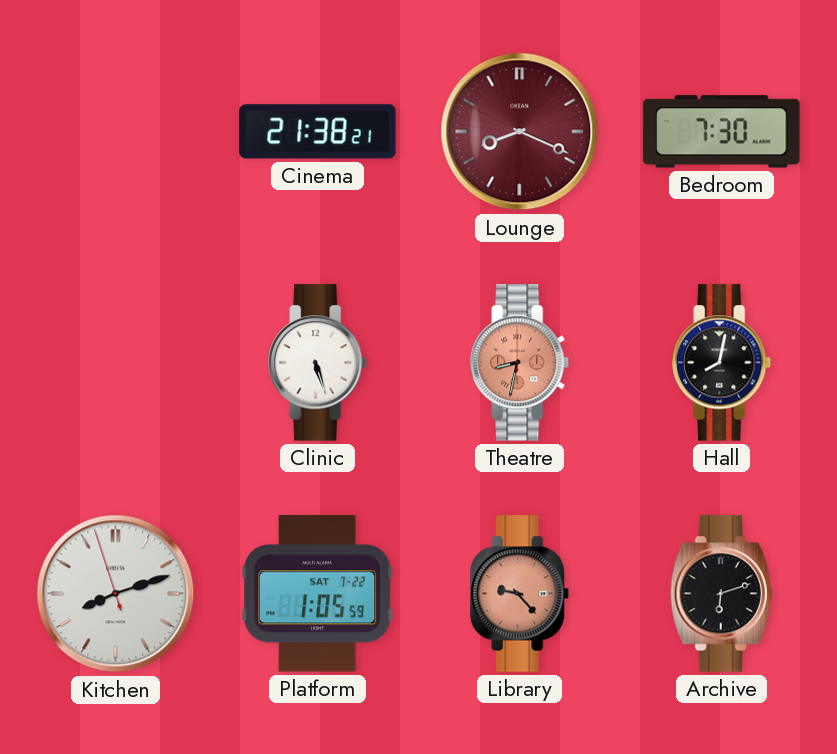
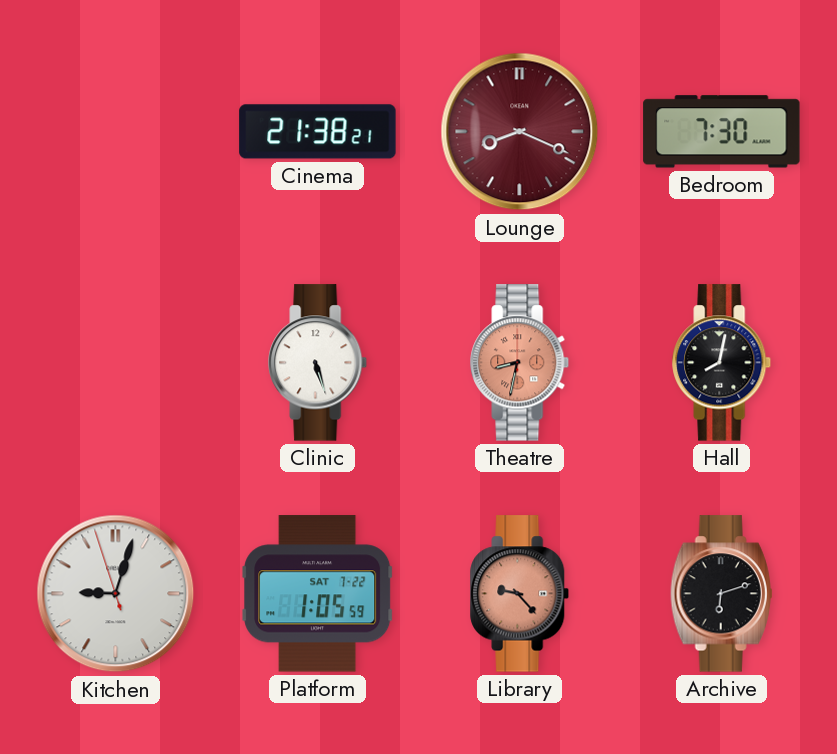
Kitchen: 8:11 -> 9:02 (116, 594)
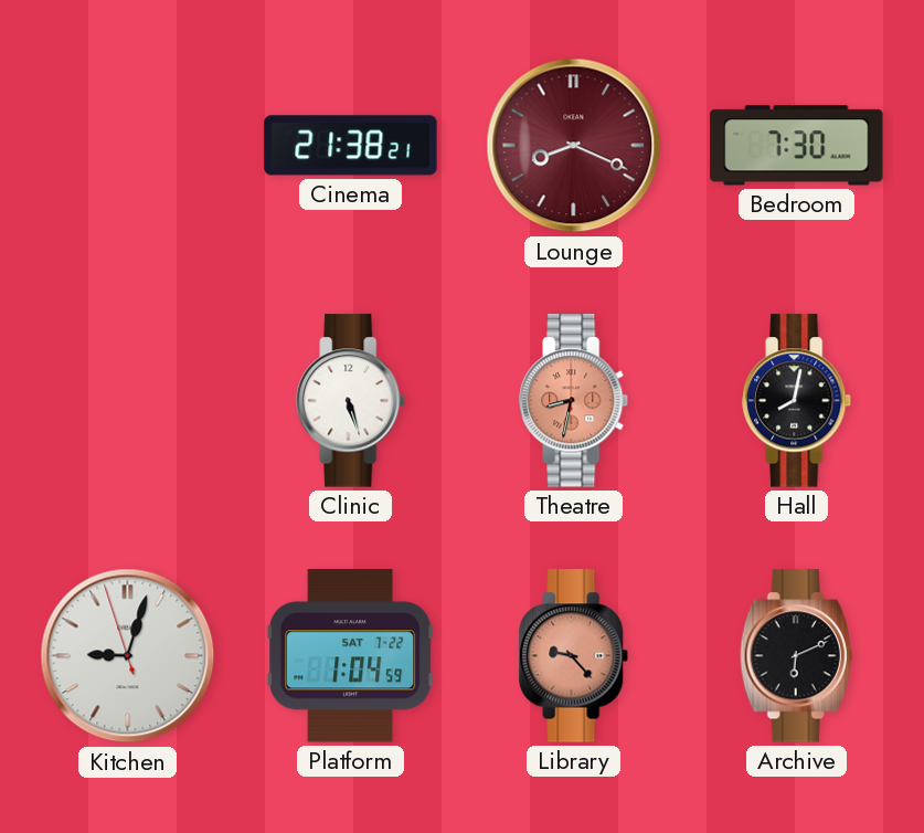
Platform: 1:05 -> 1:04 (351, 656)
Archive: 6:12 -> 6:11 (797, 656)
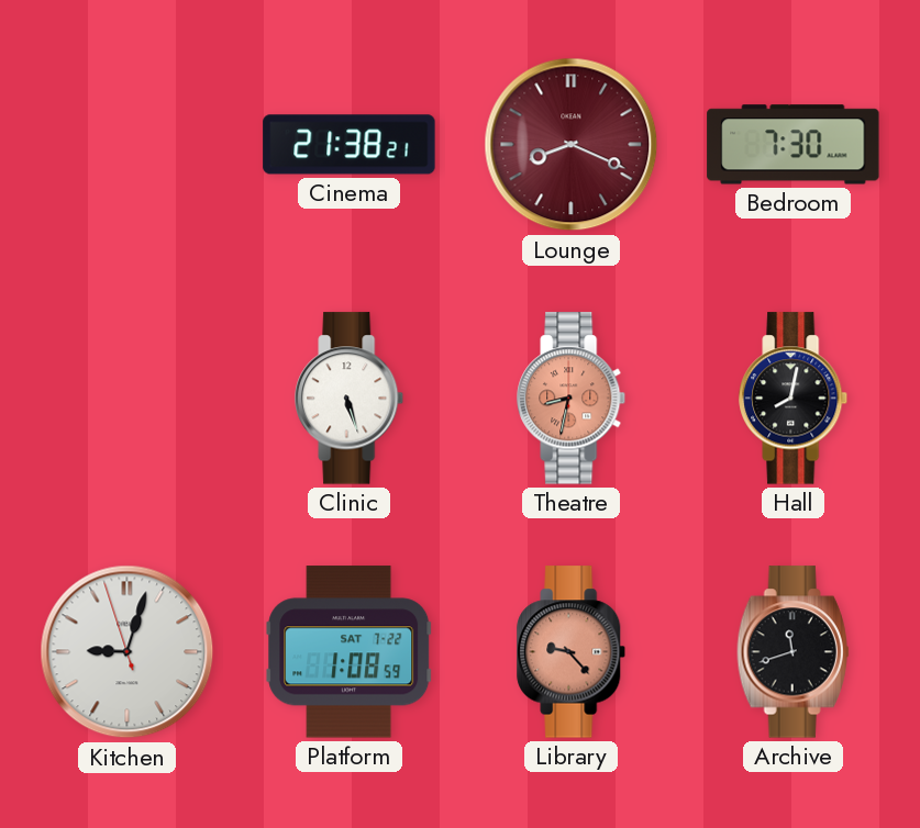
Platform: 1:04 -> 1:08 (350, 652)
Archive: 6:11 -> 11:42 (794, 652)
